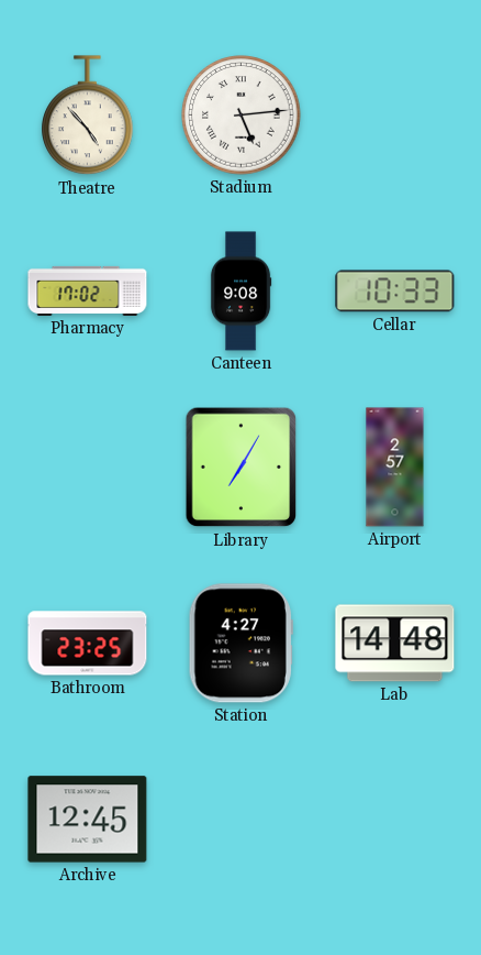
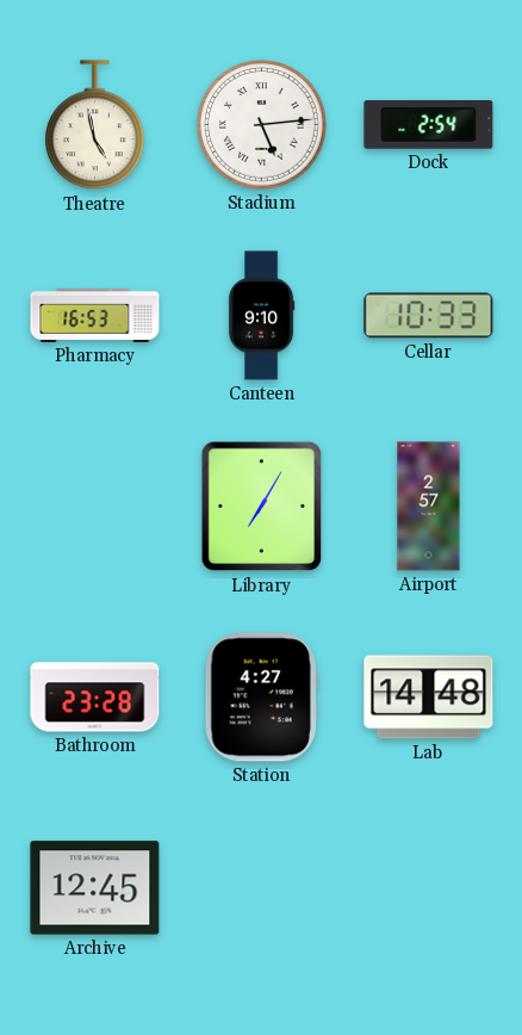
Theatre: 4:53 -> 4:58 (95, 125)
Dock: none -> 2:54 (429, 125)
Pharmacy: 17:02 -> 16:53 (95, 315)
Canteen: 9:08 -> 9:10 (261, 316)
Bathroom: 23:25 -> 23:28 (95, 698)
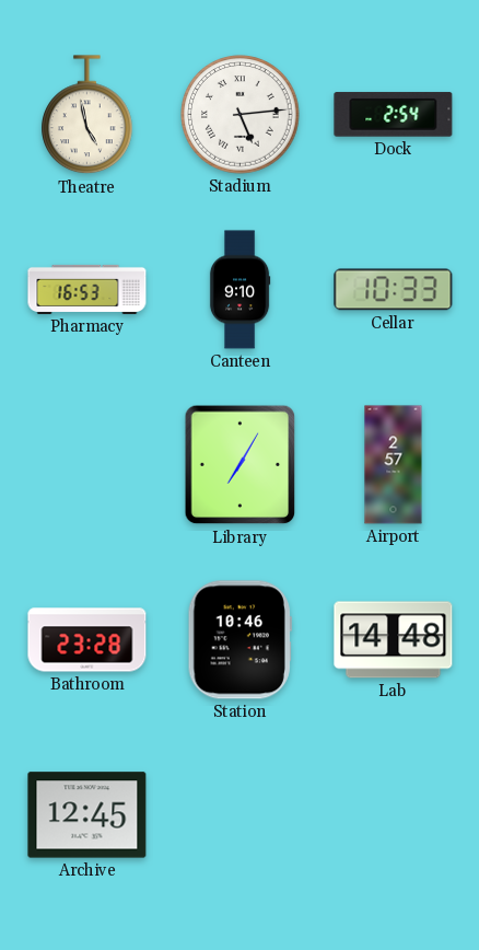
Station: 4:27 -> 10:46 (240, 640)
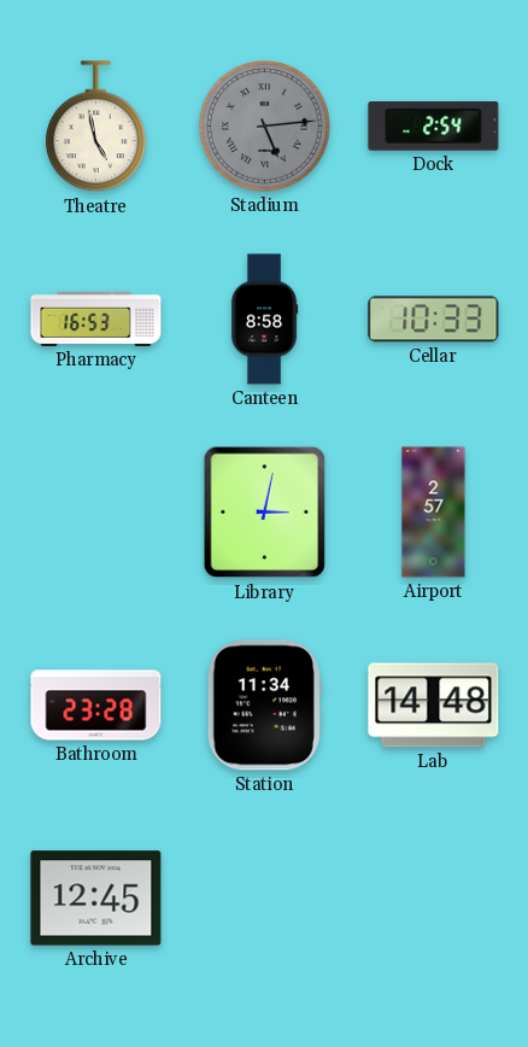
Stadium dial: white -> grey (265, 127)
Canteen: 9:10 -> 8:58 (264, 320)
Library: 7:05 -> 3:02 (265, 513)
Station: 10:46 -> 11:34 (264, 706)
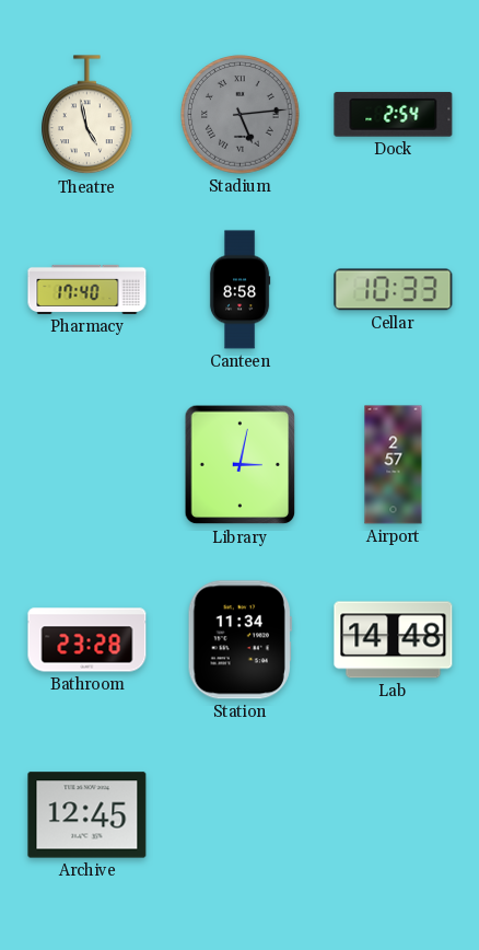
Pharmacy: 16:53 -> 17:40 (87, 289)
